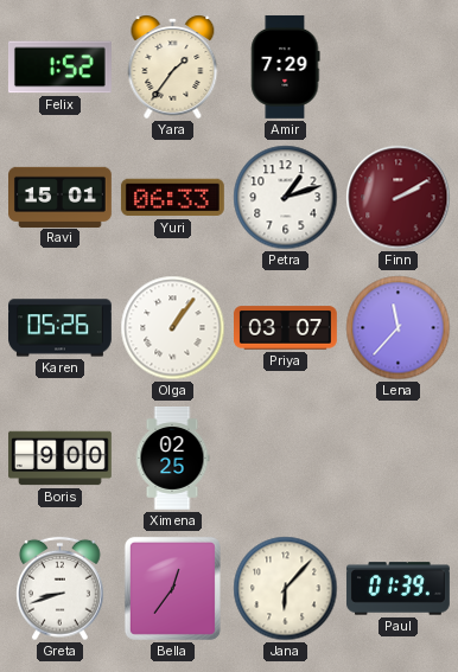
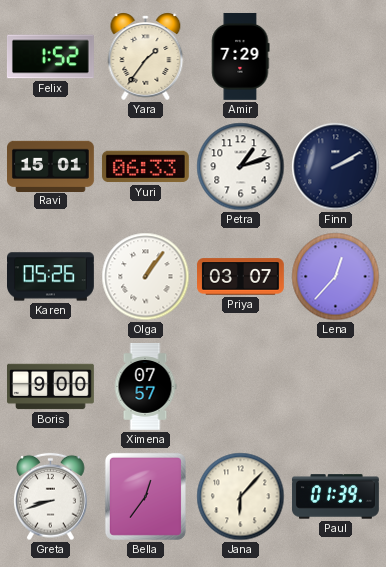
Finn dial: burgundy -> navy (336, 167)
Lena: 11:37 -> 12:37 (336, 277)
Ximena: 02:25 -> 07:57 (145, 387)
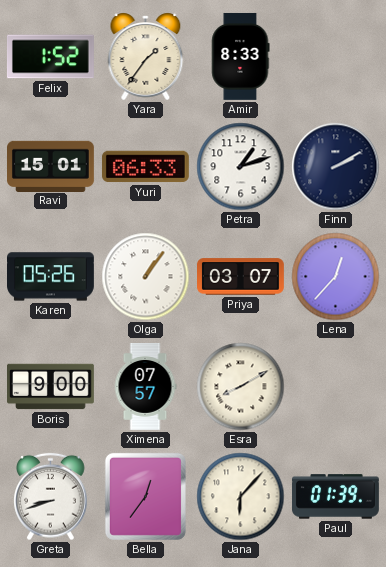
Amir: 7:29 -> 8:33 (241, 56)
Esra: none -> 8:10 (241, 387)
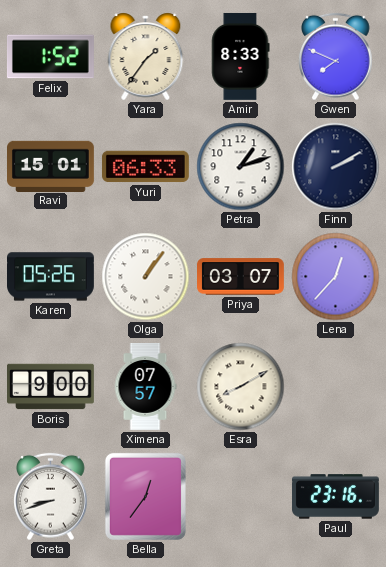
Gwen: none -> 7:49 (336, 57)
Jana: 6:07 -> none (241, 497)
Paul: 01:39 -> 23:16 (336, 497)
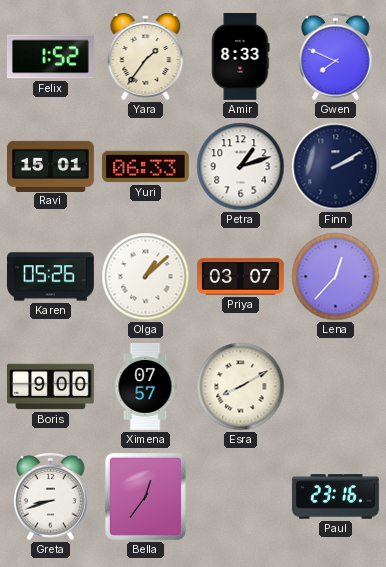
Olga: 1:06 -> 1:08 (146, 277)
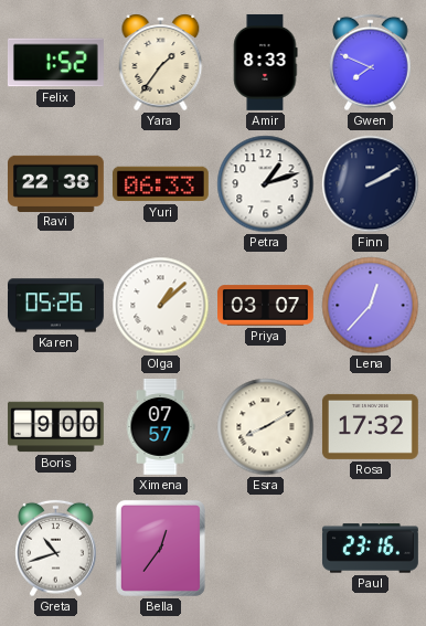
Ravi: 15:01 -> 22:38 (56, 183)
Rosa: none -> 17:32 (370, 426)
Greta: 8:42 -> 10:42 (56, 549)
